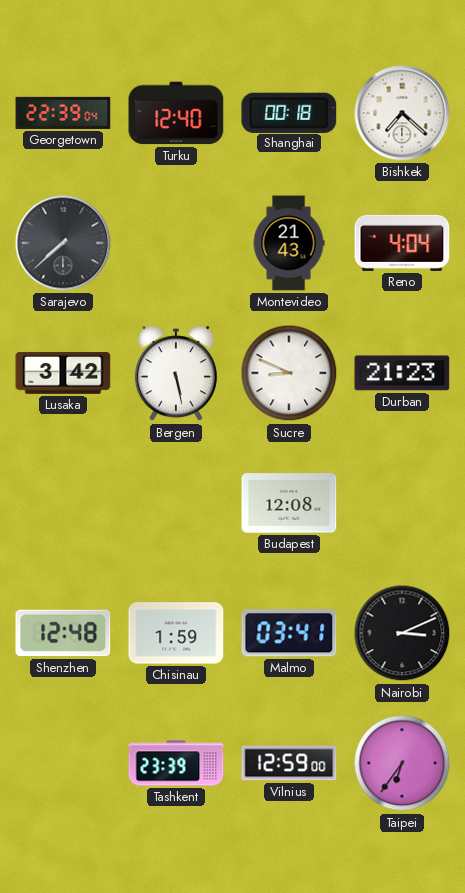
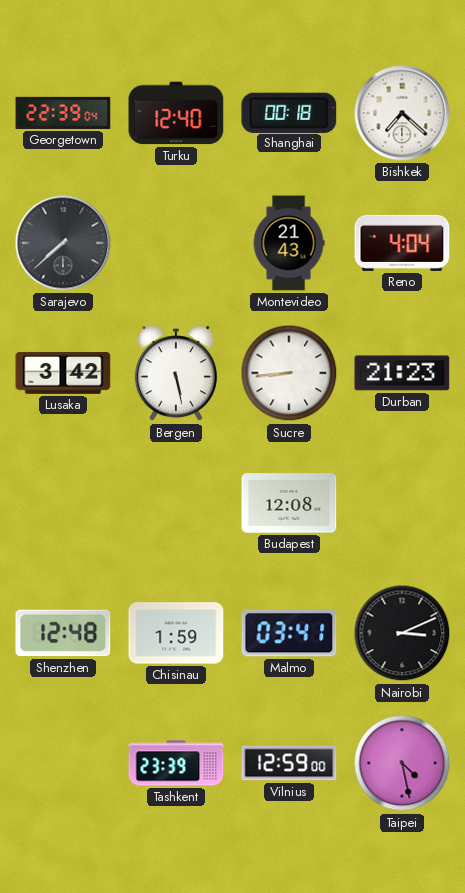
Sucre: 8:49 -> 8:44 (289, 373)
Taipei: 6:36 -> 4:28 (402, 763)
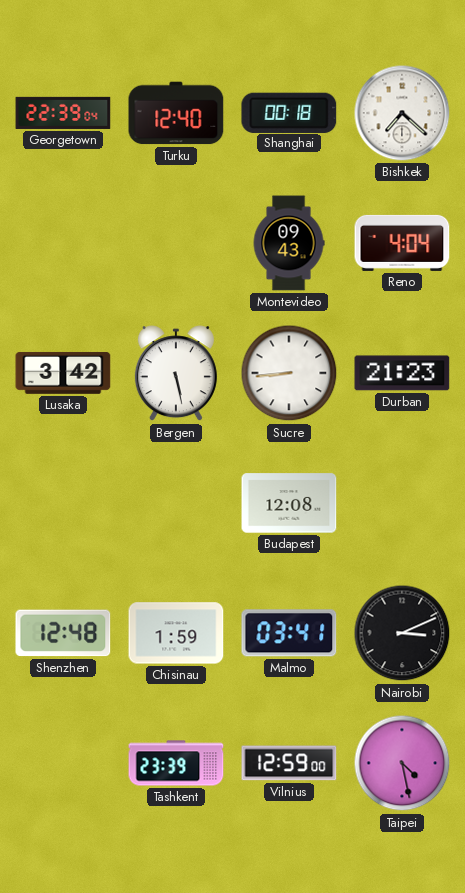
Sarajevo: 7:38 -> none (63, 243)
Montevideo: 21:43 -> 09:43 (289, 243)
